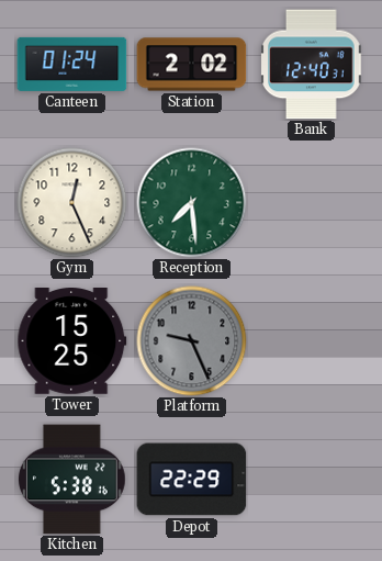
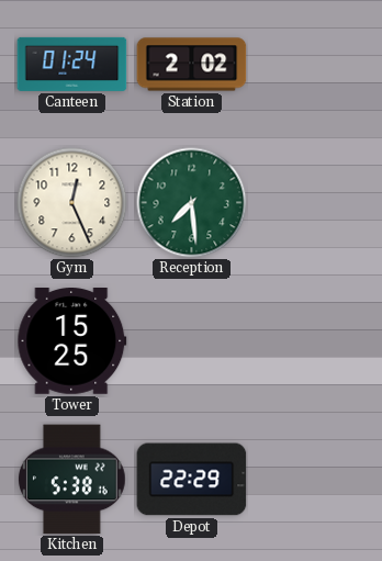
Bank: 12:40 -> none (312, 65)
Platform: 9:26 -> none (192, 341)
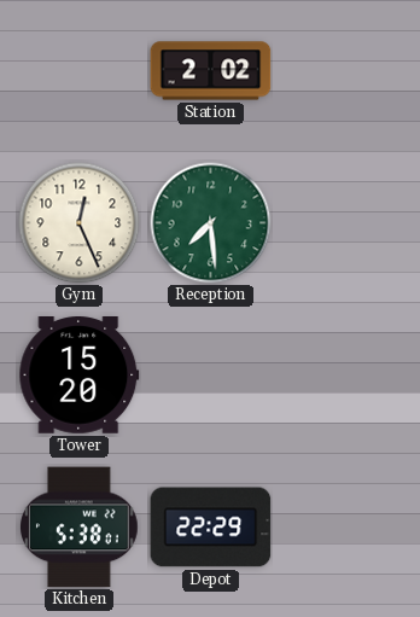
Canteen: 01:24 -> none (72, 64)
Tower: 15:25 -> 15:20 (80, 376)
Kitchen: 5:38:16 -> 5:38:01 (80, 528)
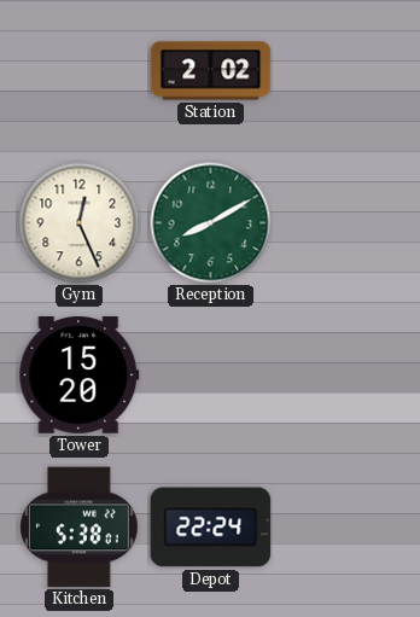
Reception: 7:29 -> 8:10 (211, 223)
Depot: 22:29 -> 22:24 (211, 528)
